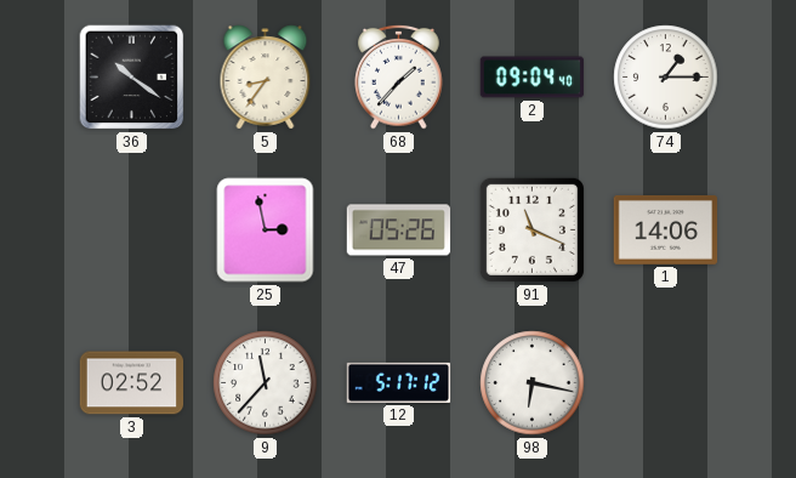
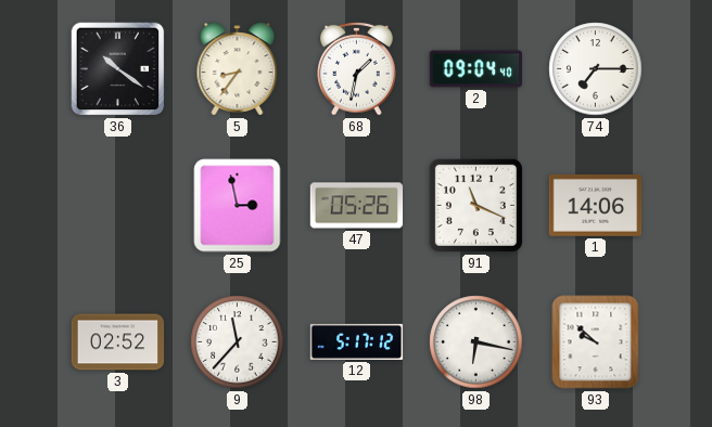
68: 1:37 -> 1:32 (357, 68)
74: 1:15 -> 7:15 (596, 69)
93: none -> 9:52 (596, 342)
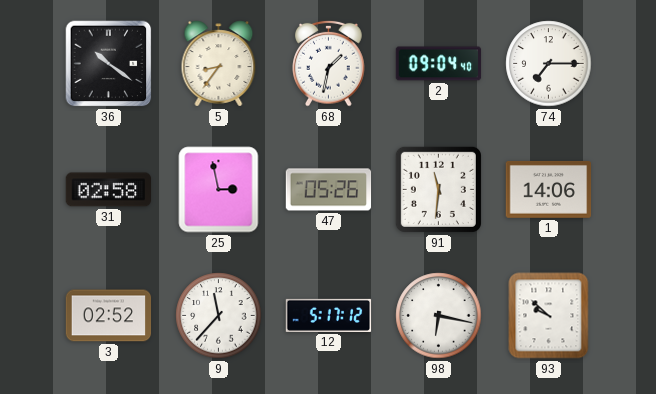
31: none -> 02:58 (109, 190)
91: 11:19 -> 11:31 (438, 189)
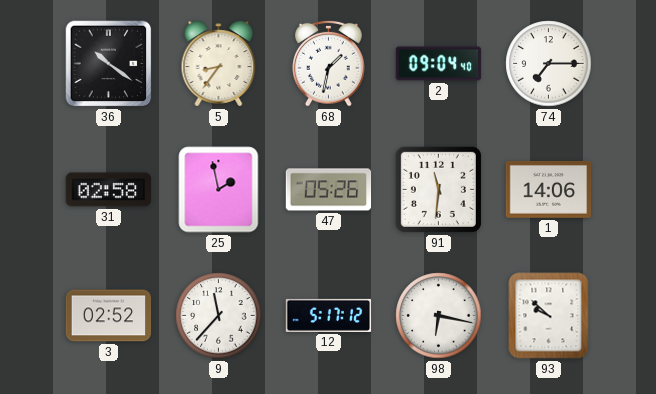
25: 2:58 -> 1:58 (219, 190)
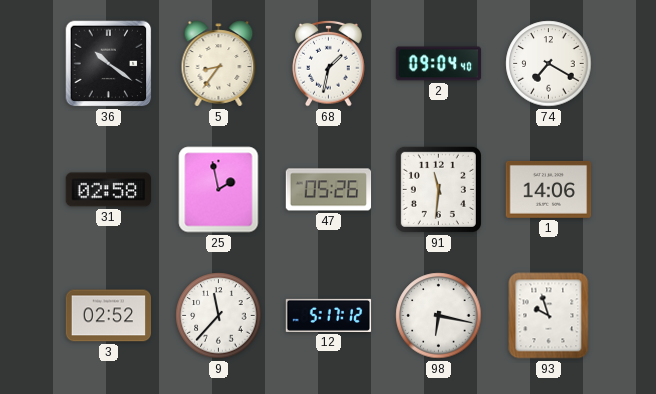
74: 7:15 -> 7:20 (549, 64)
93: 9:52 -> 9:57 (549, 316)
